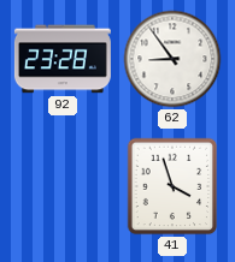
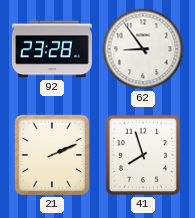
21: none -> 2:11 (52, 155)
41: 3:57 -> 7:57 (143, 155)
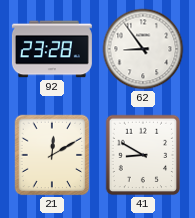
21: 2:11 -> 12:10 (52, 155)
41: 7:57 -> 8:50 (143, 155)
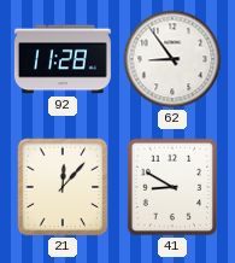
92: 23:28 -> 11:28 (63, 59)
21: 12:10 -> 12:07 (63, 187)
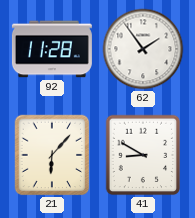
62: 8:54 -> 1:54 (143, 49)
21: 12:07 -> 6:07 (52, 155)
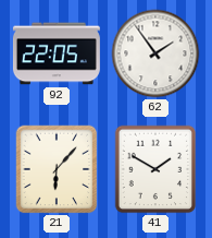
92: 11:28 -> 22:05 (57, 53)
41: 8:50 -> 1:50 (155, 169)
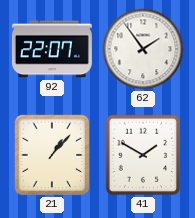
92: 22:05 -> 22:07 (52, 49)
21: 6:07 -> 1:07 (52, 155)
